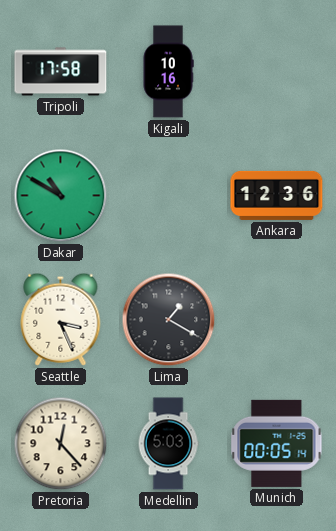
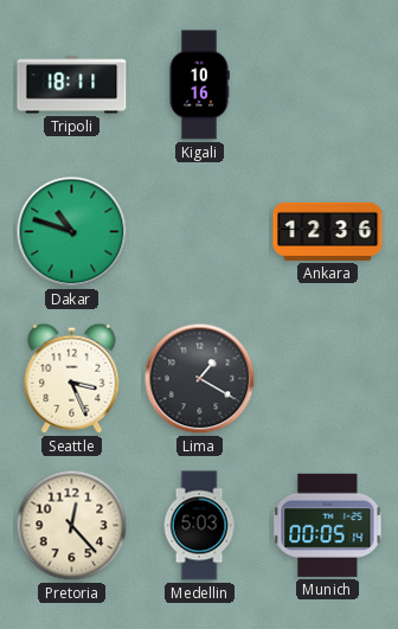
Tripoli: 17:58 -> 18:11 (72, 85)
Dakar: 10:50 -> 10:48 (72, 232)
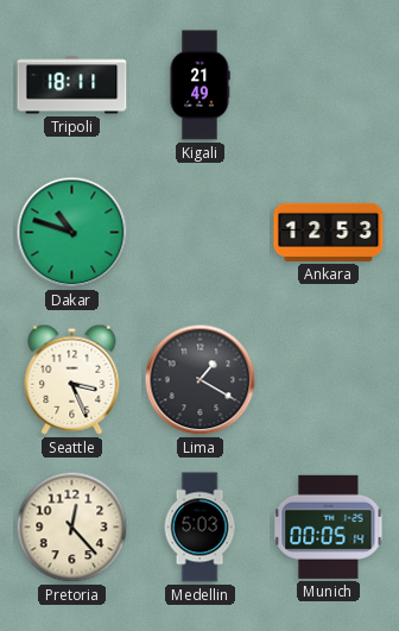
Kigali: 10:16 -> 21:49 (199, 86)
Ankara: 12:36 -> 12:53 (329, 232)
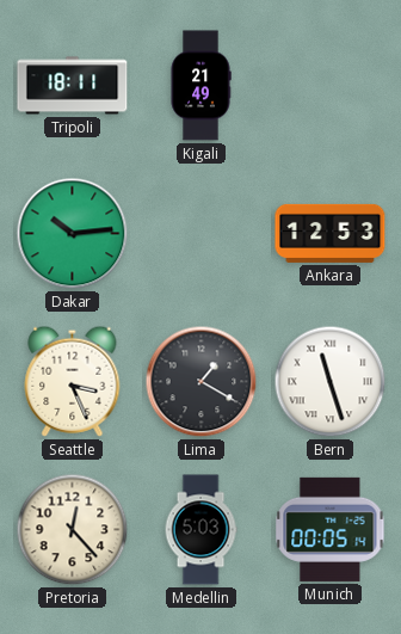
Dakar: 10:48 -> 10:14 (73, 234)
Bern: none -> 11:27 (331, 382)
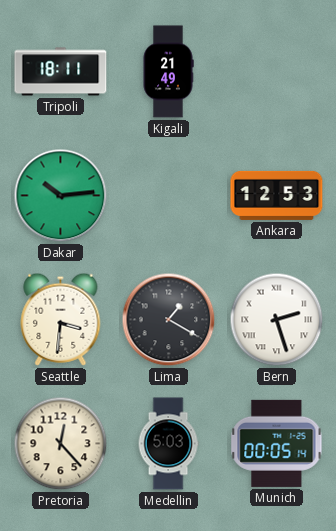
Seattle: 3:26 -> 3:31 (61, 319)
Bern: 11:27 -> 2:27 (277, 320)
